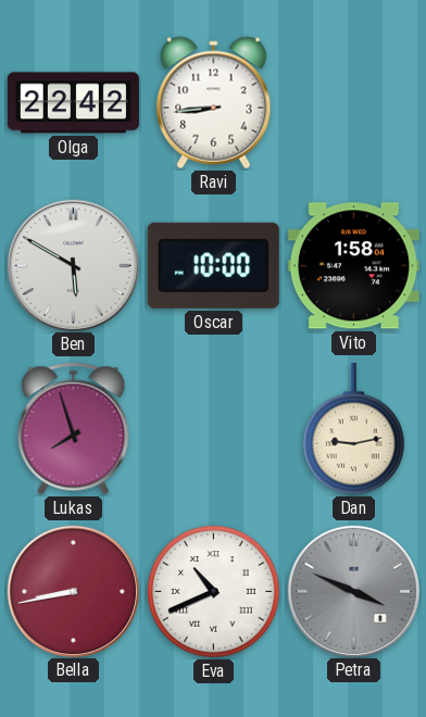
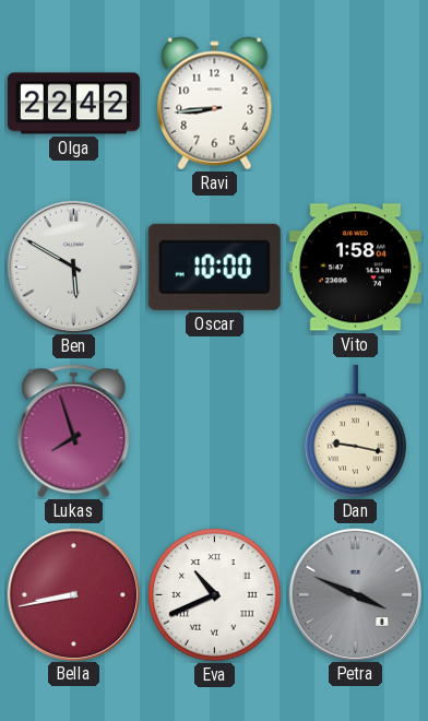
Dan: 9:13 -> 9:17 (356, 432)
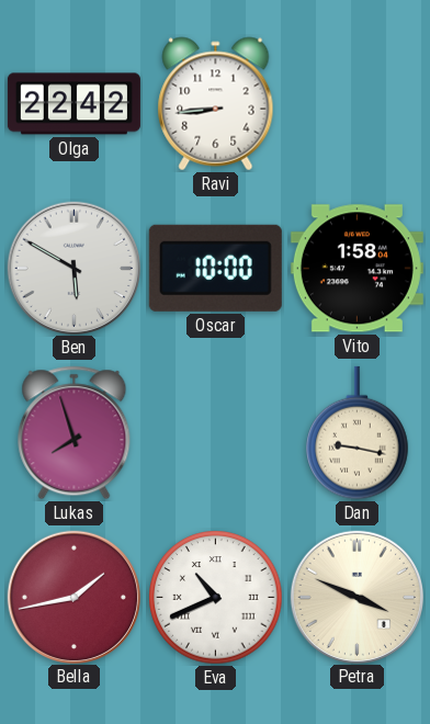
Bella: 8:43 -> 1:43 (73, 597)
Petra dial: grey -> cream (357, 597)
